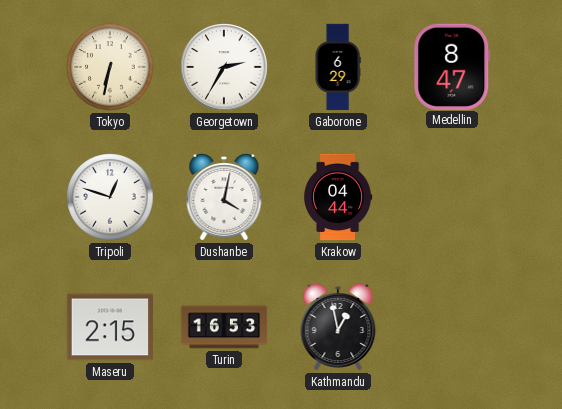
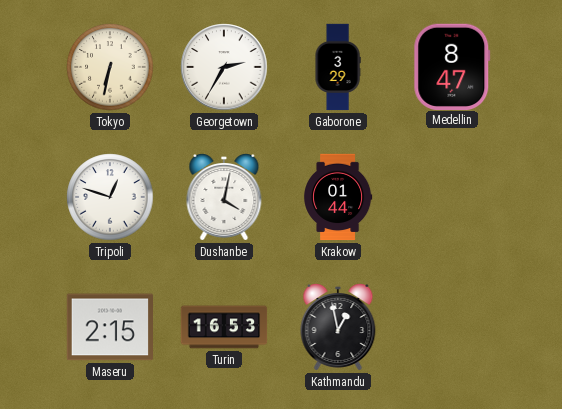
Gaborone: 6:29 -> 3:29 (338, 67)
Krakow: 04:44 -> 01:44 (339, 197)
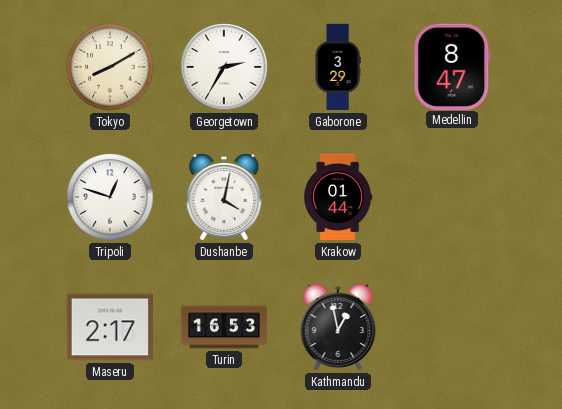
Tokyo: 6:32 -> 8:10 (110, 67)
Maseru: 2:15 -> 2:17 (109, 327)
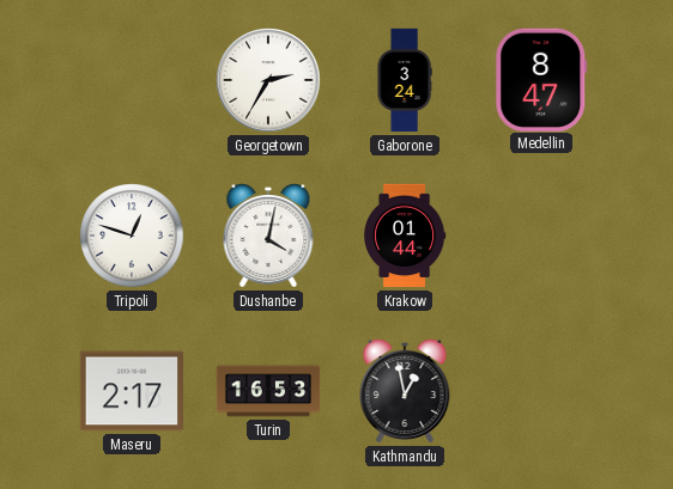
Tokyo: 8:10 -> none (110, 67)
Gaborone: 3:29 -> 3:24 (405, 80)
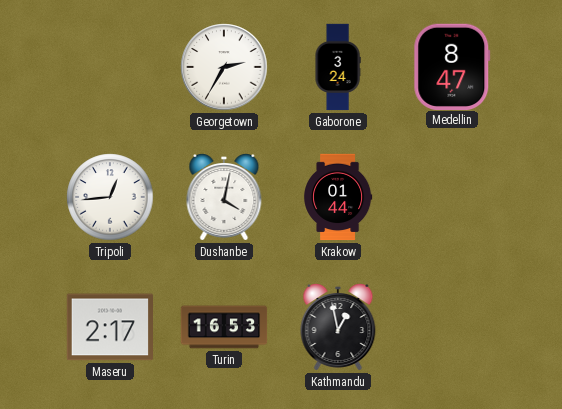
Tripoli: 12:48 -> 12:44 (110, 197)
